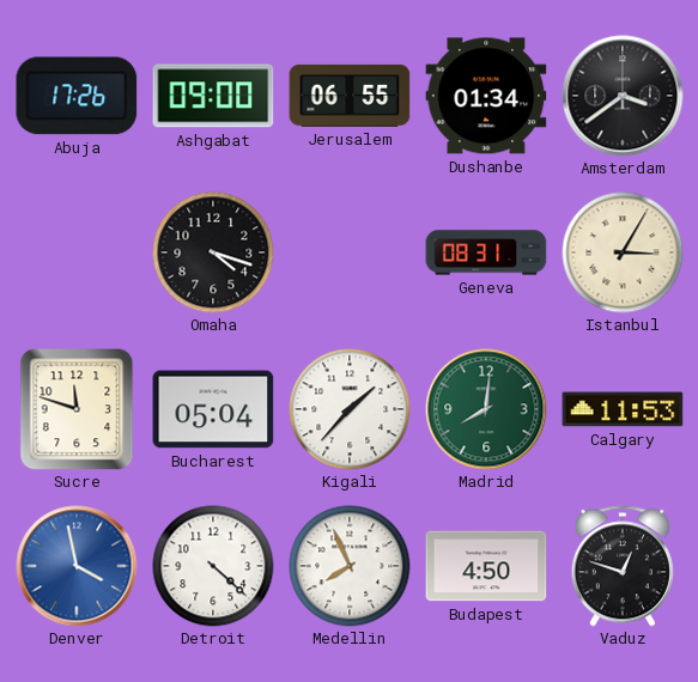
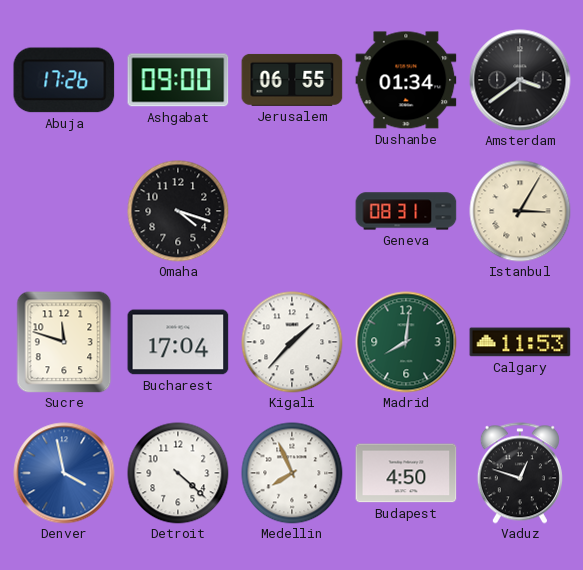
Bucharest: 05:04 -> 17:04 (178, 342)
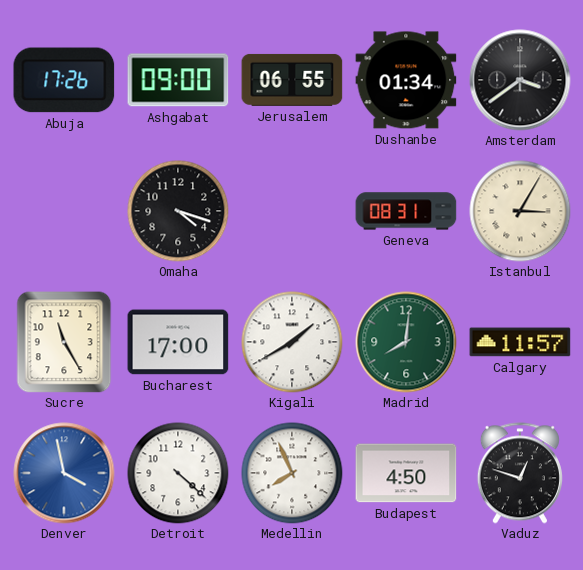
Sucre: 11:48 -> 11:25 (64, 342)
Bucharest: 17:04 -> 17:00 (178, 342)
Kigali: 1:37 -> 1:40 (292, 342)
Calgary: 11:53 -> 11:57 (520, 342)
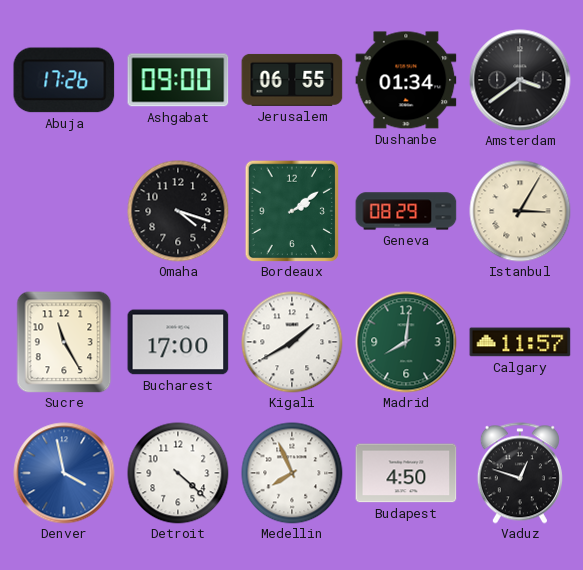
Bordeaux: none -> 2:09 (292, 211)
Geneva: 08:31 -> 08:29 (406, 211)
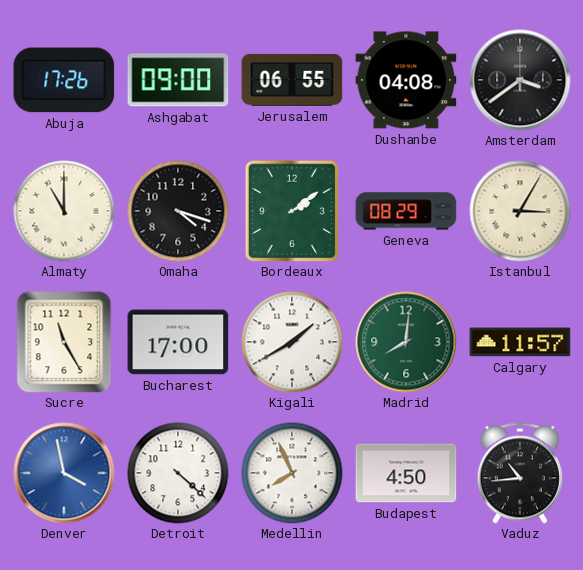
Dushanbe: 01:34 -> 04:08 (406, 80)
Almaty: none -> 11:00 (64, 211)
Vaduz: 12:48 -> 10:44 (520, 473)
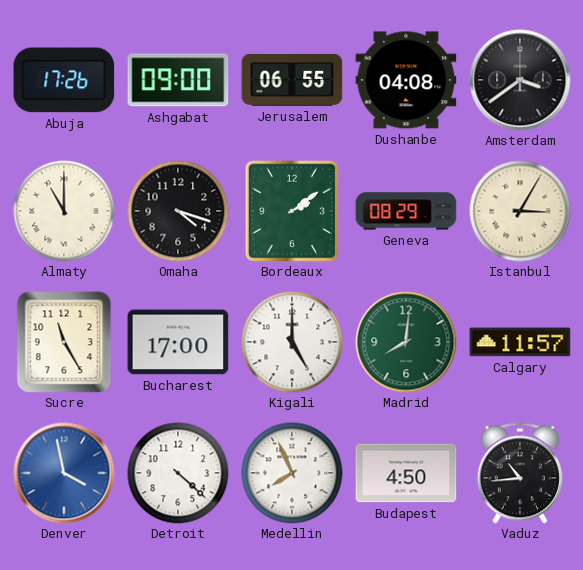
Kigali: 1:40 -> 5:00 (292, 342)
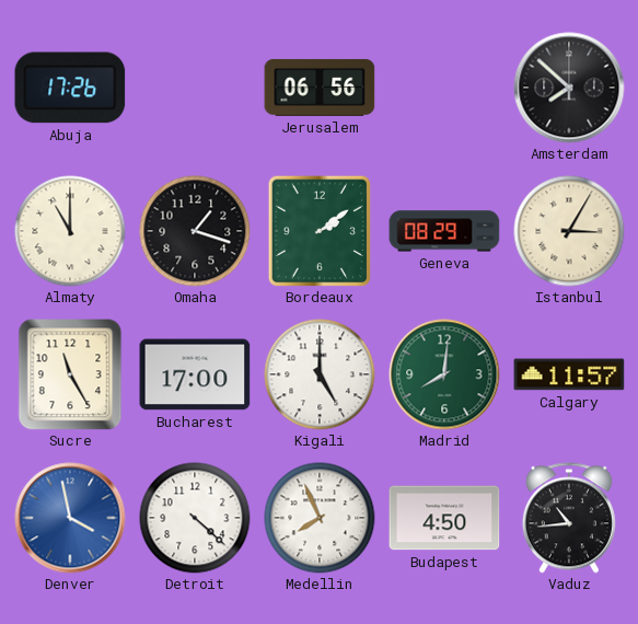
Ashgabat: 09:00 -> none (178, 80)
Jerusalem: 06:55 -> 06:56 (320, 88)
Dushanbe: 04:08 -> none (406, 80)
Amsterdam: 3:39 -> 7:52 (569, 88)
Omaha: 4:18 -> 1:18 (195, 231)
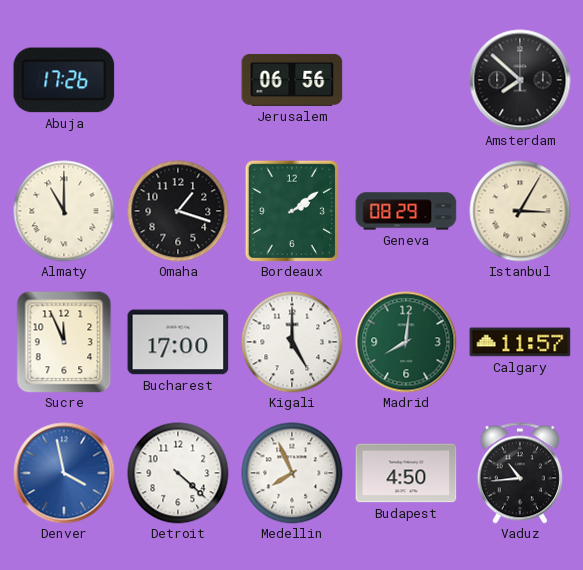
Sucre: 11:25 -> 11:56 (64, 342)
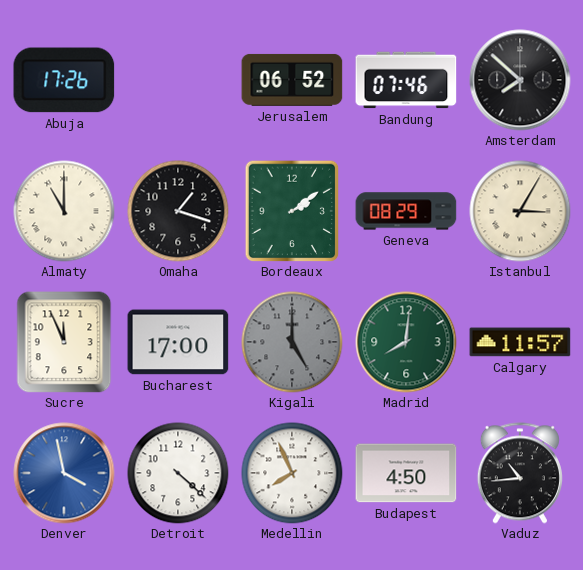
Jerusalem: 06:56 -> 06:52 (292, 80)
Bandung: none -> 07:46 (406, 80)
Kigali dial: white -> grey (292, 342)
